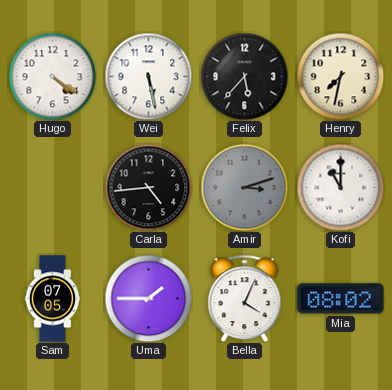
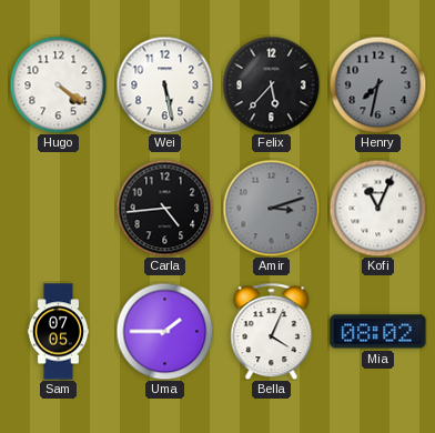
Henry dial: cream -> grey (377, 84)
Kofi: 11:00 -> 11:04 (377, 208)
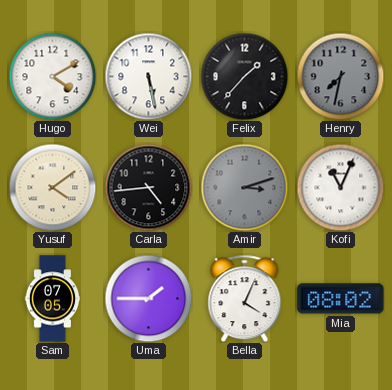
Hugo: 4:21 -> 4:10 (52, 76)
Felix: 5:37 -> 1:37 (244, 76)
Yusuf: none -> 4:09 (52, 187)
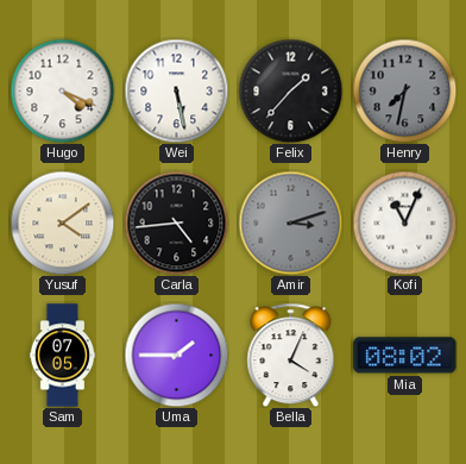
Hugo: 4:10 -> 4:19 (62, 90)
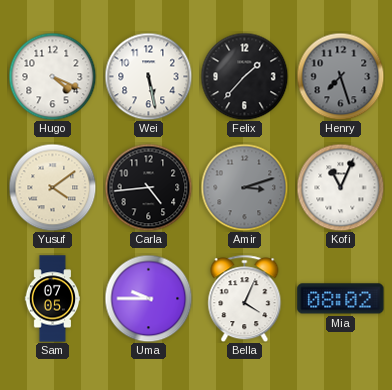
Henry: 7:32 -> 7:27 (340, 76)
Uma: 1:45 -> 9:45 (148, 298)
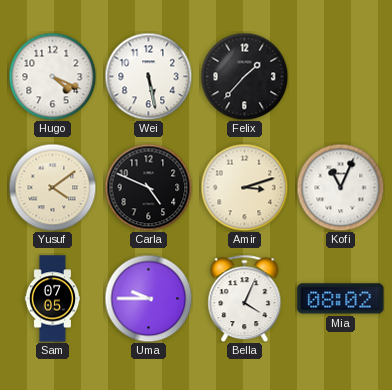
Henry: 7:27 -> none (340, 76)
Carla: 4:44 -> 4:49 (148, 187)
Amir dial: grey -> cream (244, 187)
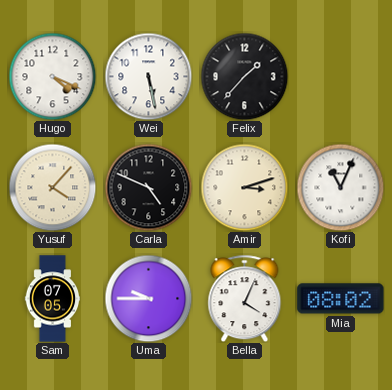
Yusuf: 4:09 -> 4:07 (52, 187)
